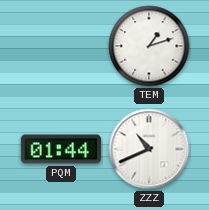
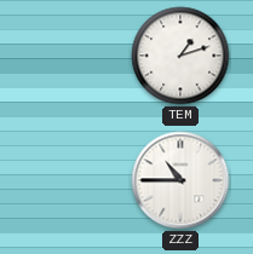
PQM: 01:44 -> none (61, 149)
ZZZ: 10:41 -> 10:45 (180, 180)
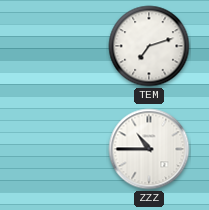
TEM: 1:12 -> 7:12 (149, 46)
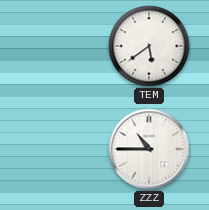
TEM: 7:12 -> 5:39 (149, 46)
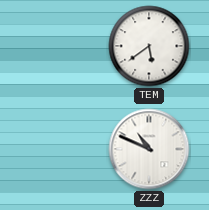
ZZZ: 10:45 -> 10:49 (149, 149)
